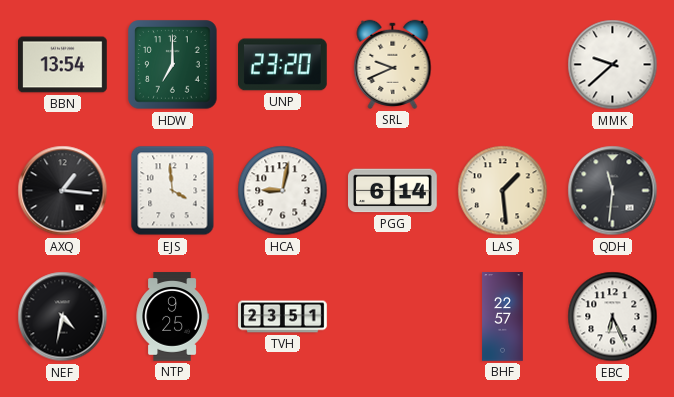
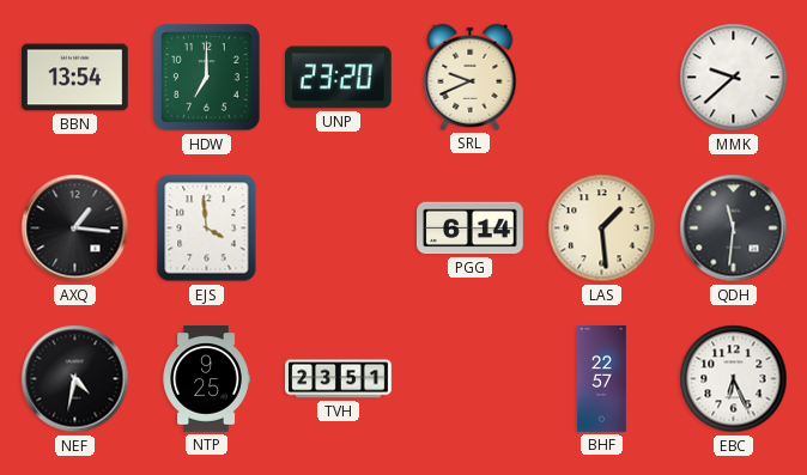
HCA: 9:02 -> none (283, 191)
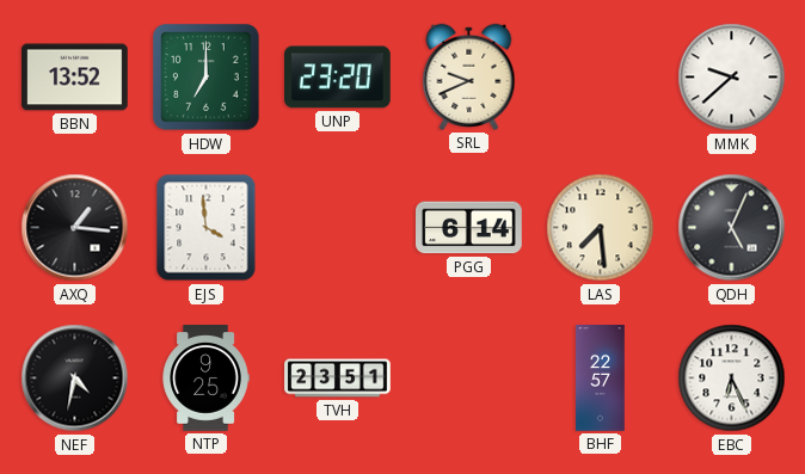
BBN: 13:54 -> 13:52 (75, 78)
LAS: 1:29 -> 7:29 (601, 228)
QDH: 11:31 -> 5:04 (732, 228)
